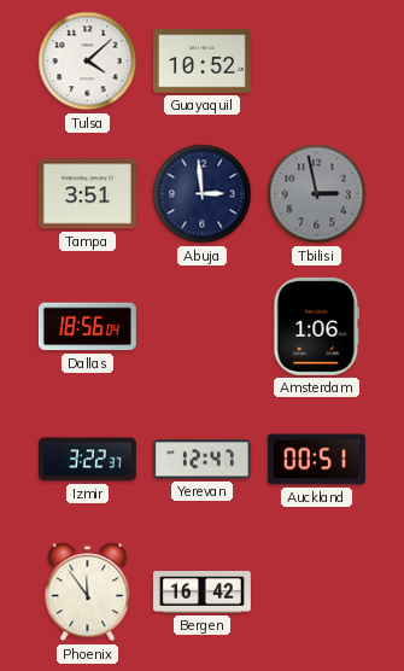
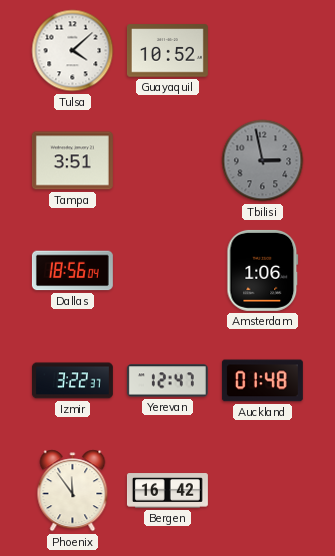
Abuja: 2:59 -> none (203, 194)
Auckland: 00:51 -> 01:48 (262, 381)
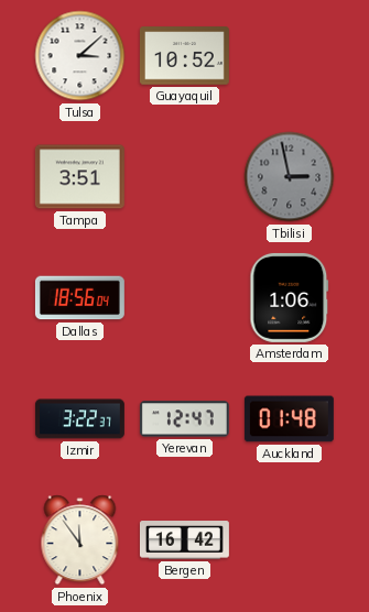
Tulsa: 4:08 -> 3:08 (80, 56)
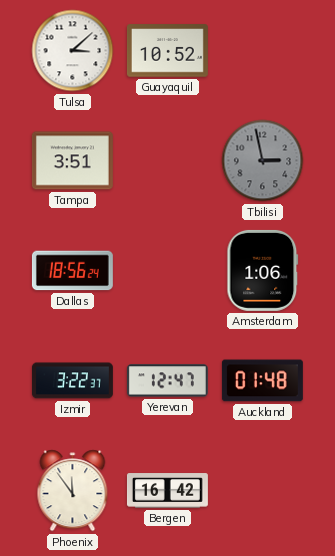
Dallas: 18:56:04 -> 18:56:24 (72, 271)
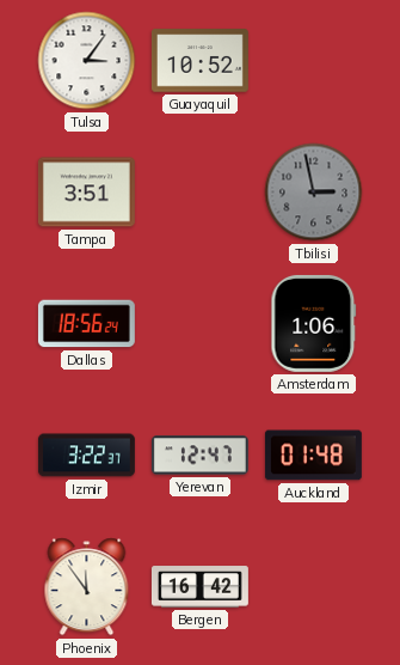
Tulsa: 3:08 -> 3:06 (87, 61)
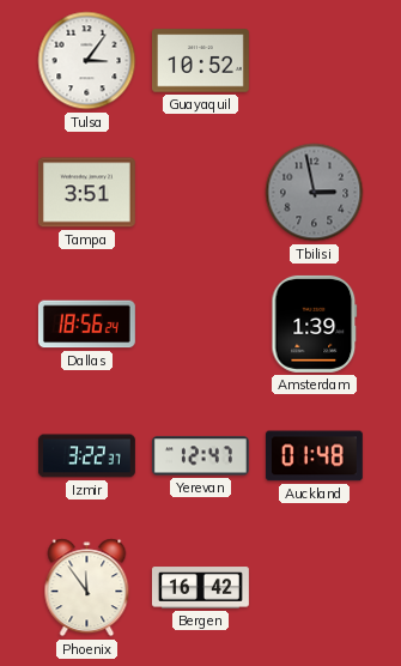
Amsterdam: 1:06 -> 1:39 (315, 323)
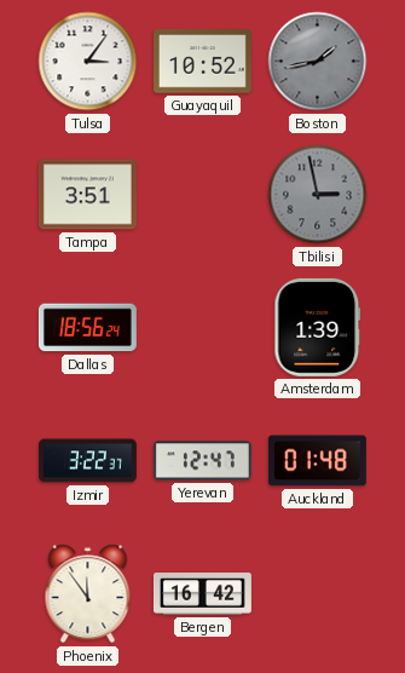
Boston: none -> 1:43 (318, 62)
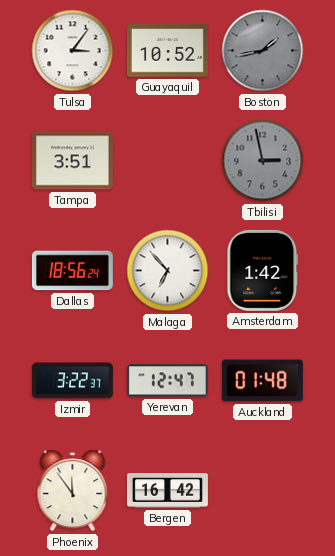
Malaga: none -> 6:53 (168, 271)
Amsterdam: 1:39 -> 1:42 (263, 270)
